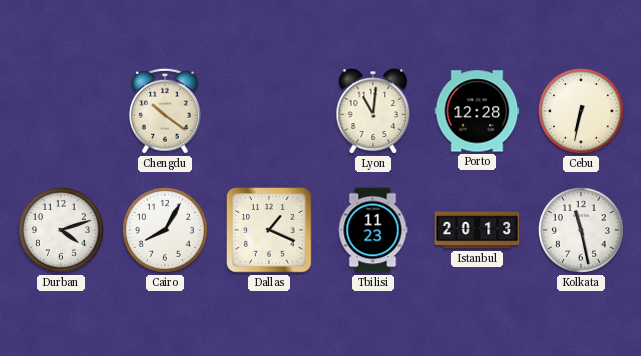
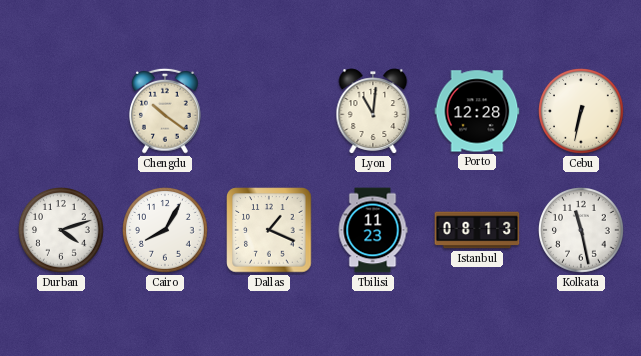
Istanbul: 20:13 -> 08:13 (477, 230)
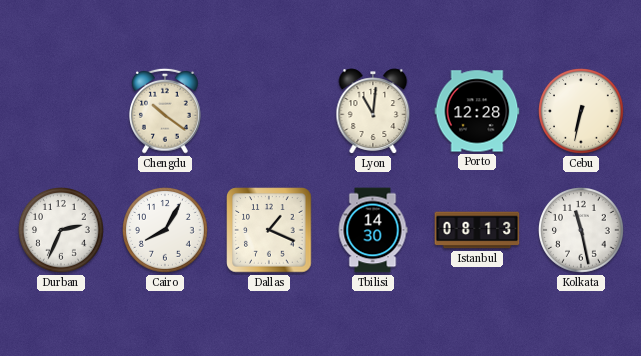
Durban: 4:12 -> 2:34 (62, 231)
Tbilisi: 11:23 -> 14:30 (373, 230)
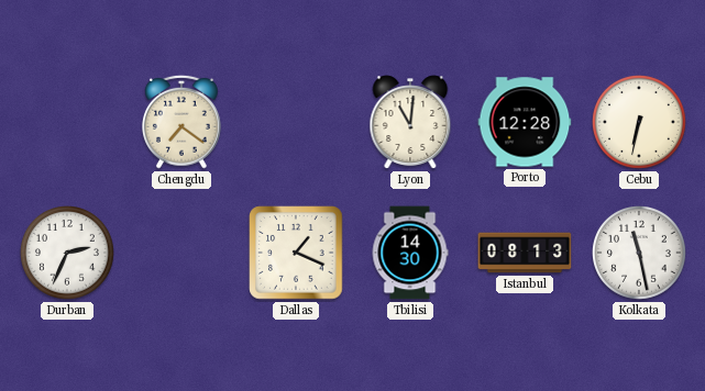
Chengdu: 10:21 -> 7:21 (183, 122)
Cairo: 8:05 -> none (166, 231)
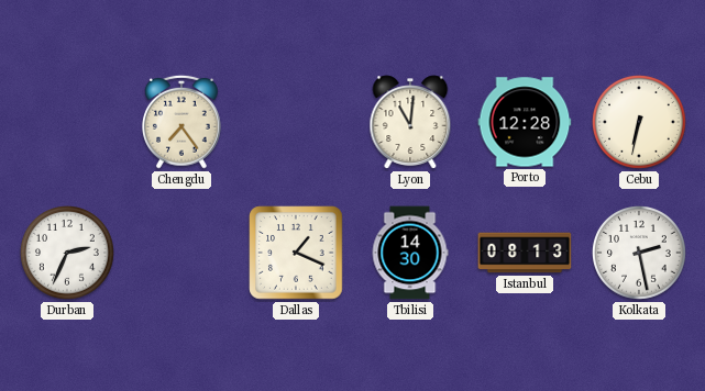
Chengdu: 7:21 -> 7:24 (183, 122)
Kolkata: 11:28 -> 2:28 (640, 254)
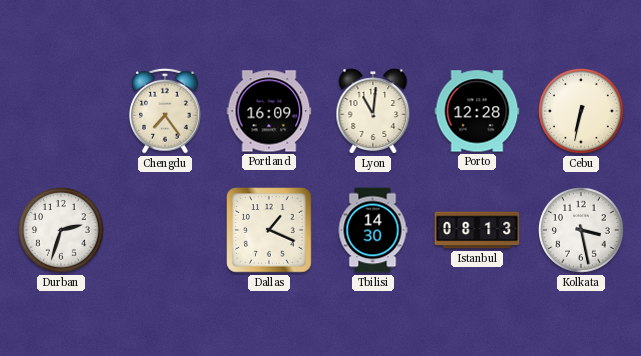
Portland: none -> 16:09 (269, 111)
Durban: 2:34 -> 2:33 (62, 231)
Kolkata: 2:28 -> 3:28 (582, 231)
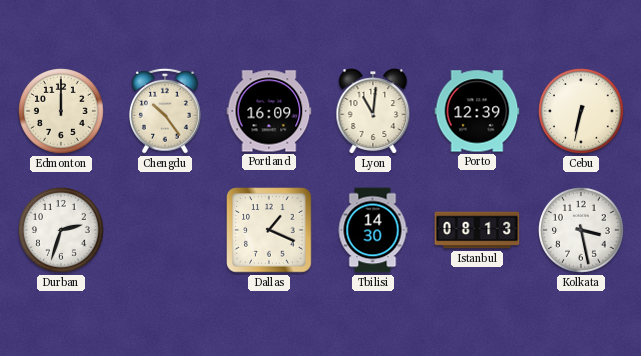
Edmonton: none -> 12:00 (62, 112)
Chengdu: 7:24 -> 10:24 (166, 111)
Porto: 12:28 -> 12:39 (477, 111)
